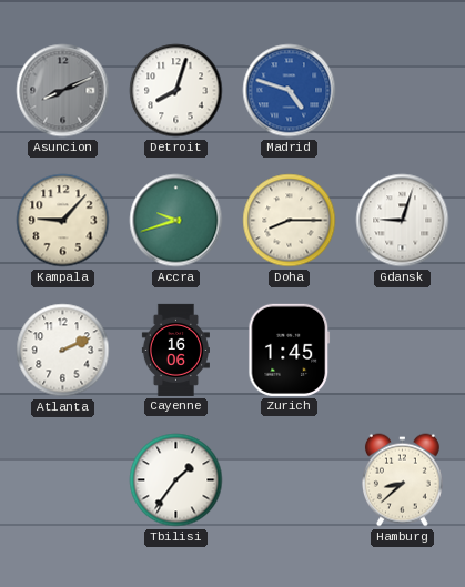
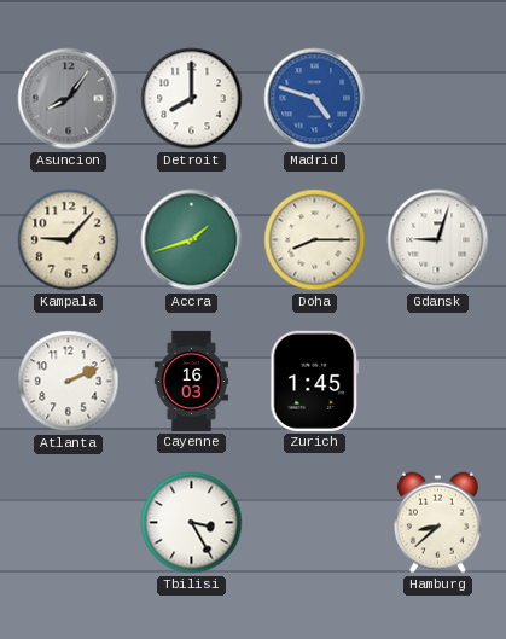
Asuncion: 8:11 -> 8:06 (69, 99)
Detroit: 8:03 -> 8:00 (192, 99)
Accra: 9:42 -> 1:42 (192, 240)
Cayenne: 16:06 -> 16:03 (191, 381)
Tbilisi: 1:36 -> 3:25 (192, 523)
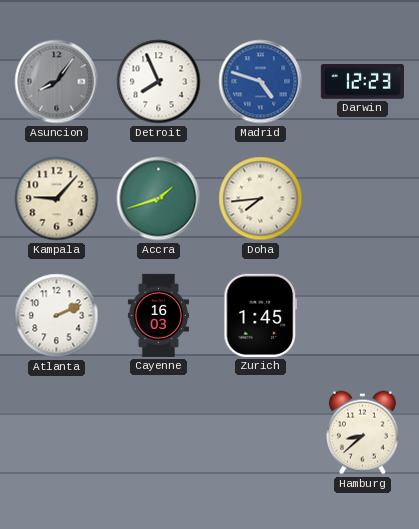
Detroit: 8:00 -> 7:56 (159, 82)
Darwin: none -> 12:23 (362, 82)
Doha: 8:15 -> 7:44 (261, 199)
Gdansk: 9:03 -> none (438, 240)
Tbilisi: 3:25 -> none (192, 523)
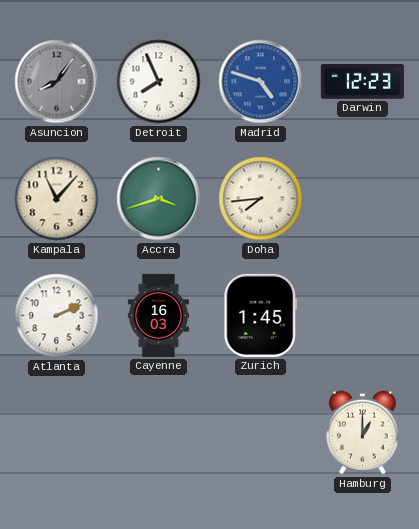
Kampala: 9:07 -> 11:07 (57, 199)
Accra: 1:42 -> 3:42 (159, 199)
Hamburg: 8:38 -> 1:00 (362, 433)
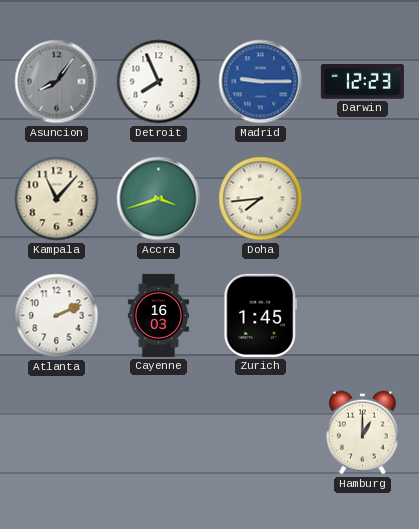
Madrid: 4:48 -> 9:15 (261, 82)
